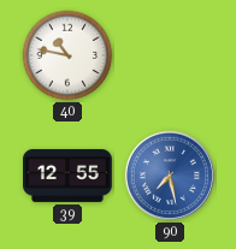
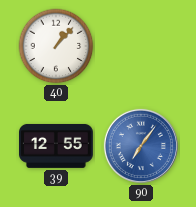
40: 10:47 -> 1:07 (56, 46)
90: 7:28 -> 7:06 (141, 146)
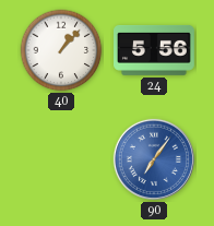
24: none -> 5:56 (155, 50)
39: 12:55 -> none (57, 146)
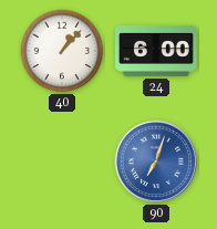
24: 5:56 -> 6:00 (157, 51)
90: 7:06 -> 7:03 (156, 162)
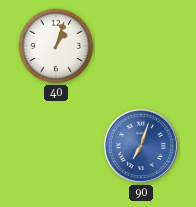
40: 1:07 -> 1:03 (56, 46)
24: 6:00 -> none (157, 51)
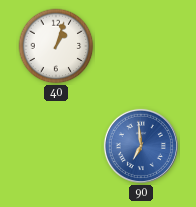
90: 7:03 -> 6:59 (141, 146)
